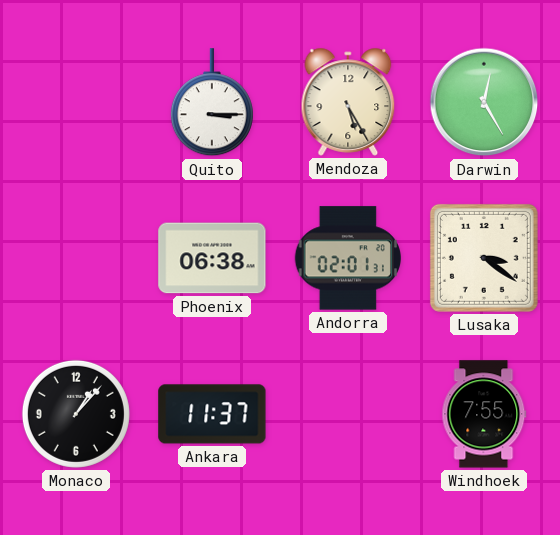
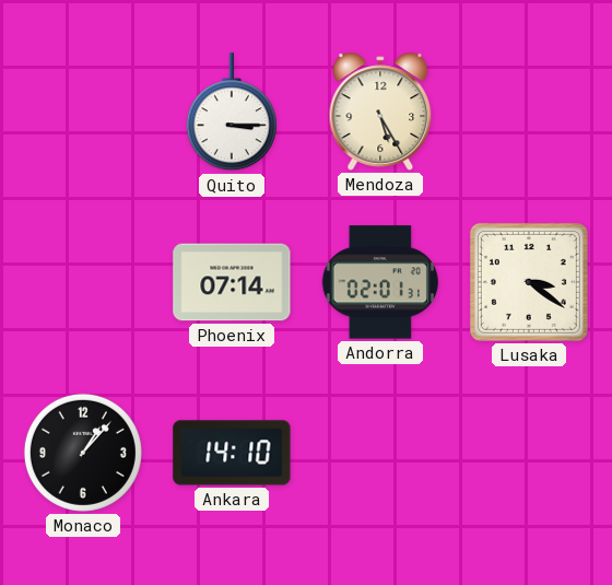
Darwin: 12:25 -> none (484, 102)
Phoenix: 06:38 -> 07:14 (232, 282)
Ankara: 11:37 -> 14:10 (232, 453)
Windhoek: 7:55 -> none (484, 414)
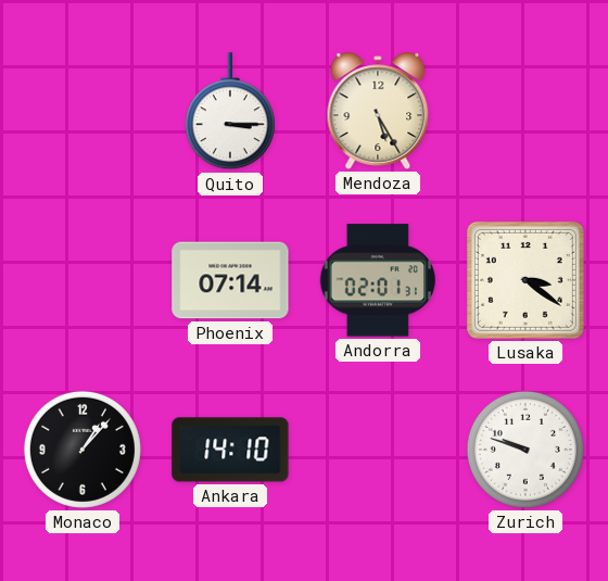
Zurich: none -> 9:48 (525, 450)
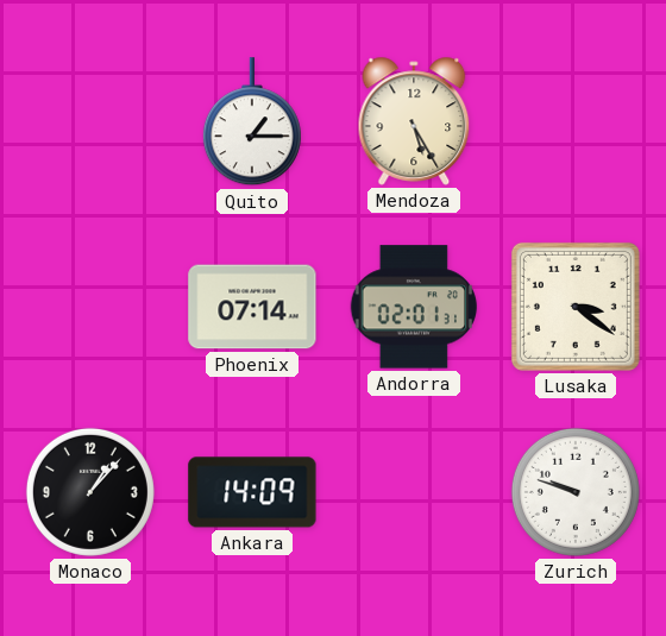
Quito: 3:15 -> 1:15 (252, 122)
Ankara: 14:10 -> 14:09 (252, 492)
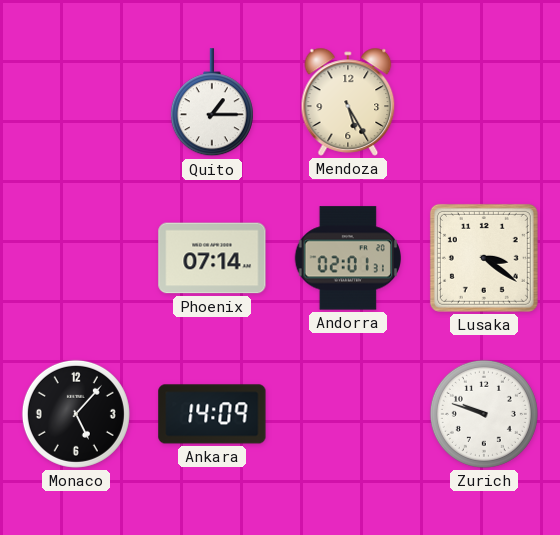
Monaco: 1:07 -> 5:07 (76, 414)
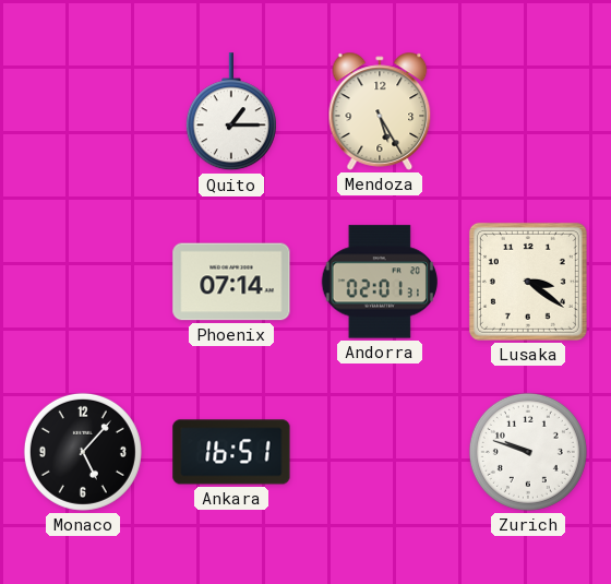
Ankara: 14:09 -> 16:51 (231, 452)
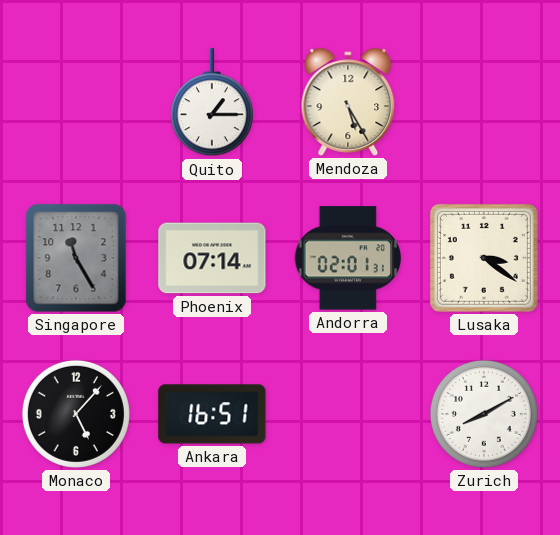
Singapore: none -> 11:25 (76, 258)
Zurich: 9:48 -> 8:10 (484, 414)
